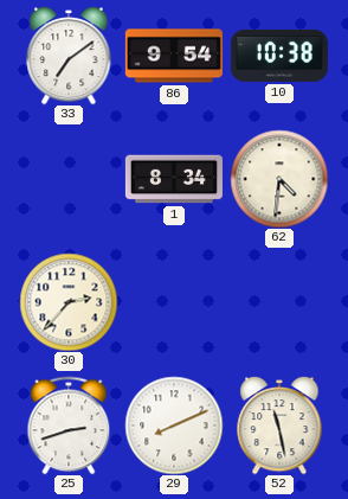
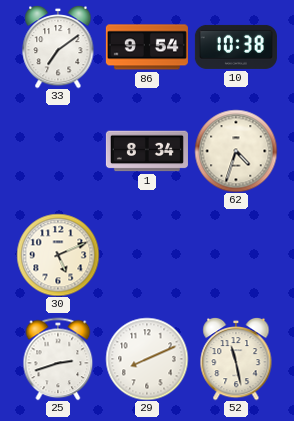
62: 4:31 -> 4:33 (236, 151)
30: 2:37 -> 5:11 (58, 255)
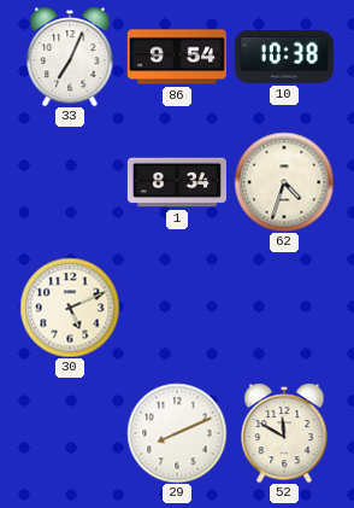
33: 7:09 -> 7:04 (70, 57)
25: 2:42 -> none (58, 359)
52: 11:28 -> 11:50 (284, 433)
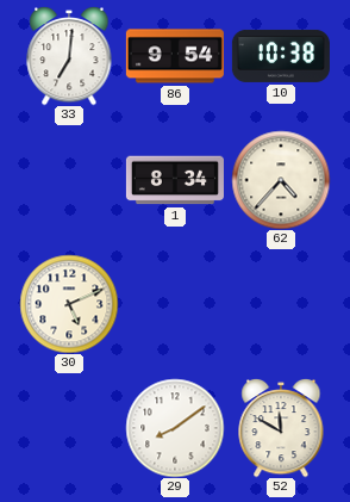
33: 7:04 -> 7:01 (69, 56)
62: 4:33 -> 4:37 (281, 180)
29: 8:11 -> 8:09 (175, 428)
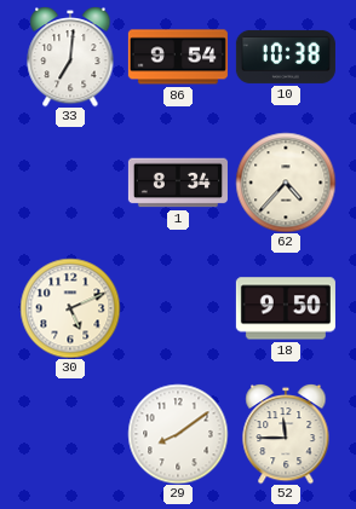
18: none -> 9:50 (286, 308)
52: 11:50 -> 11:45 (286, 434)
